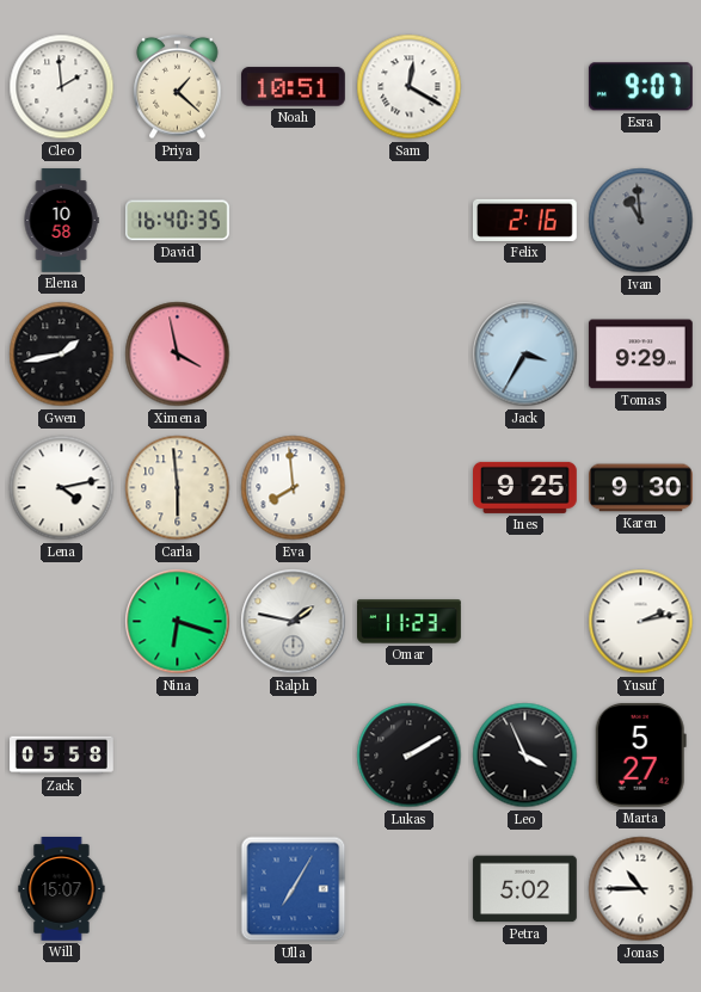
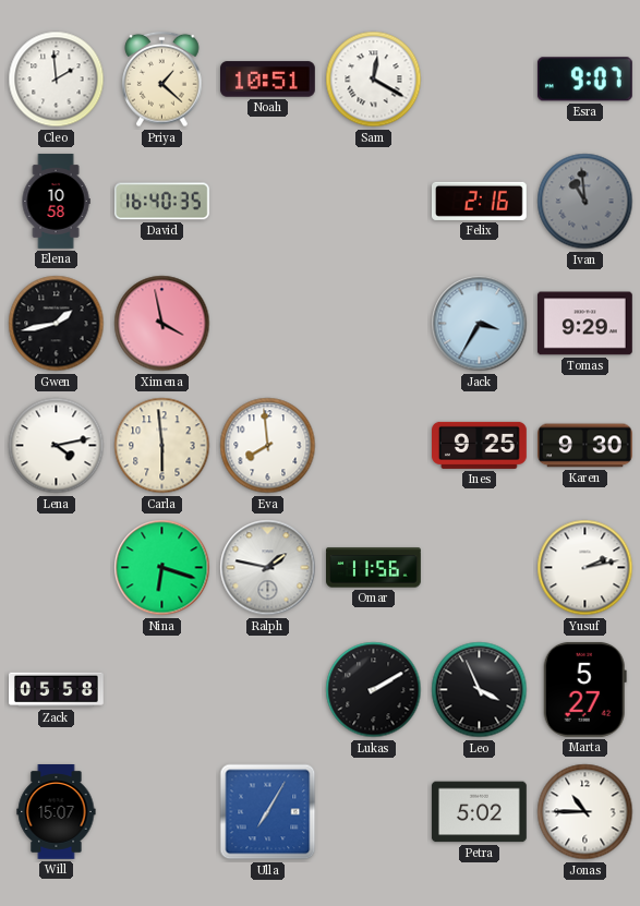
Omar: 11:23 -> 11:56 (374, 568)
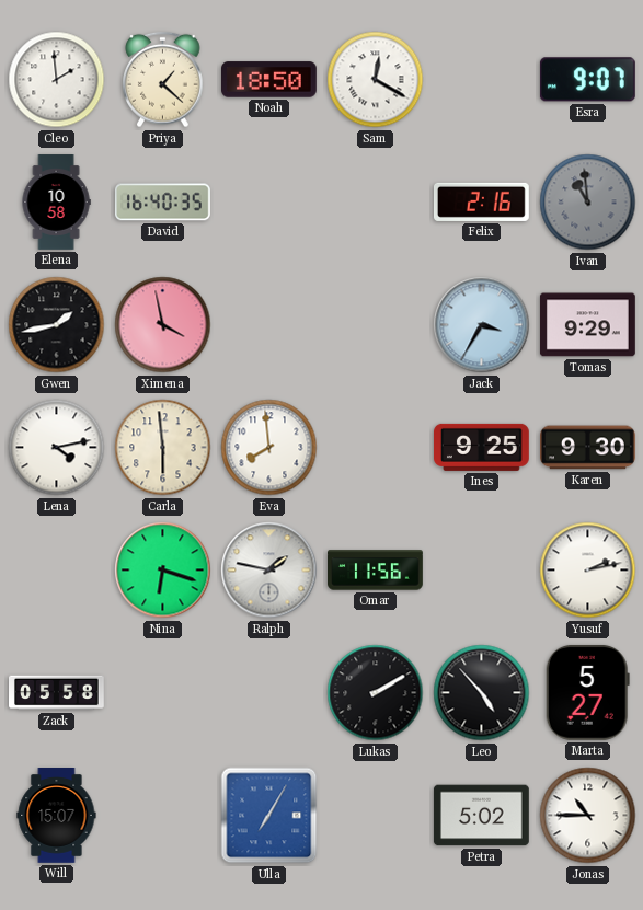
Noah: 10:51 -> 18:50 (269, 80)
Leo: 3:56 -> 4:53 (482, 693)
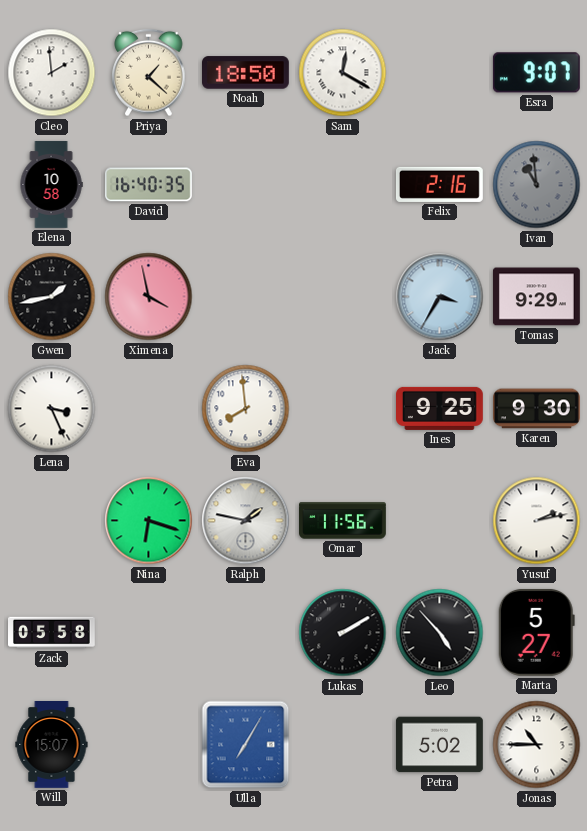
Lena: 4:13 -> 3:26 (52, 409)
Carla: 5:59 -> none (163, 448)
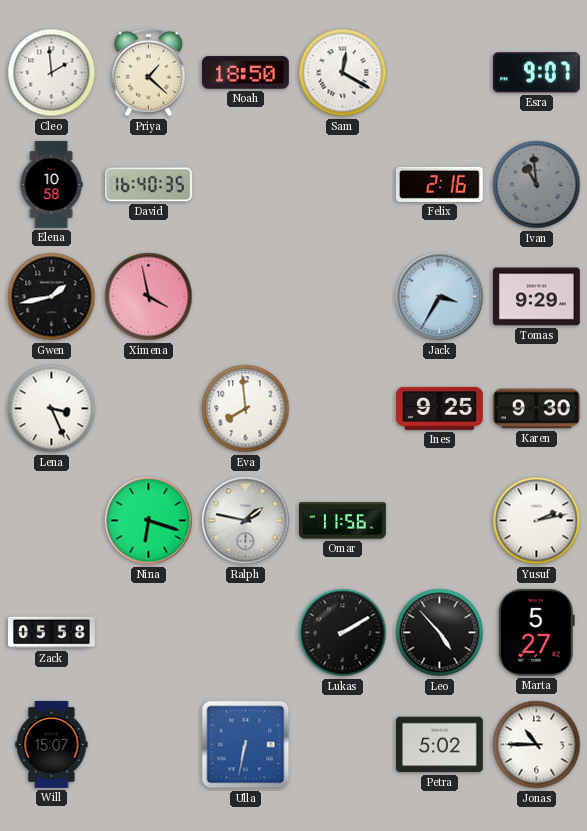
Ulla: 7:05 -> 6:32 (246, 745)
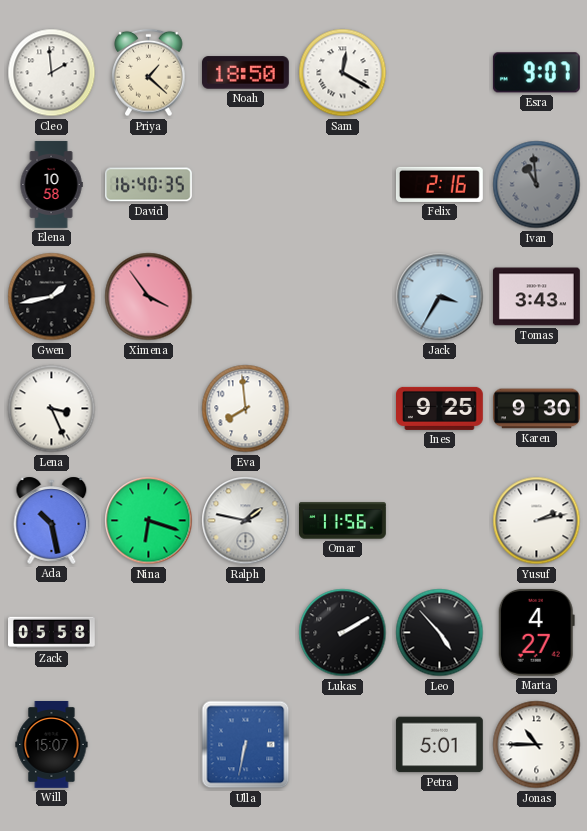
Ximena: 3:58 -> 3:54 (149, 297)
Tomas: 9:29 -> 3:43 (536, 297)
Ada: none -> 10:28 (52, 520)
Marta: 5:27 -> 4:27 (536, 632)
Petra: 5:02 -> 5:01 (440, 745)
